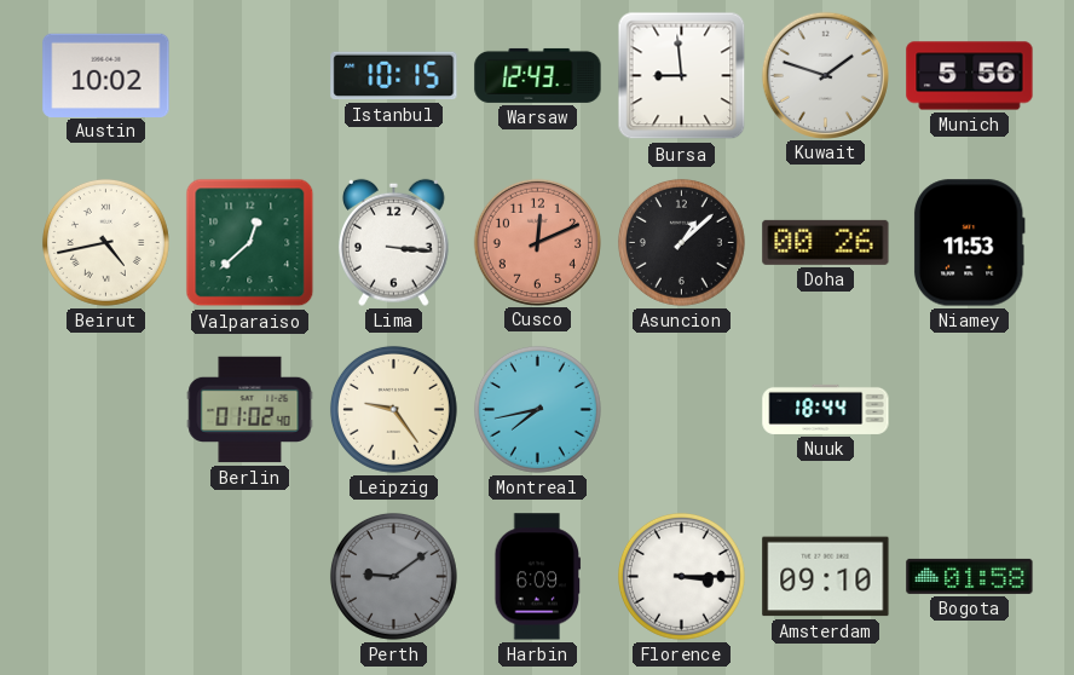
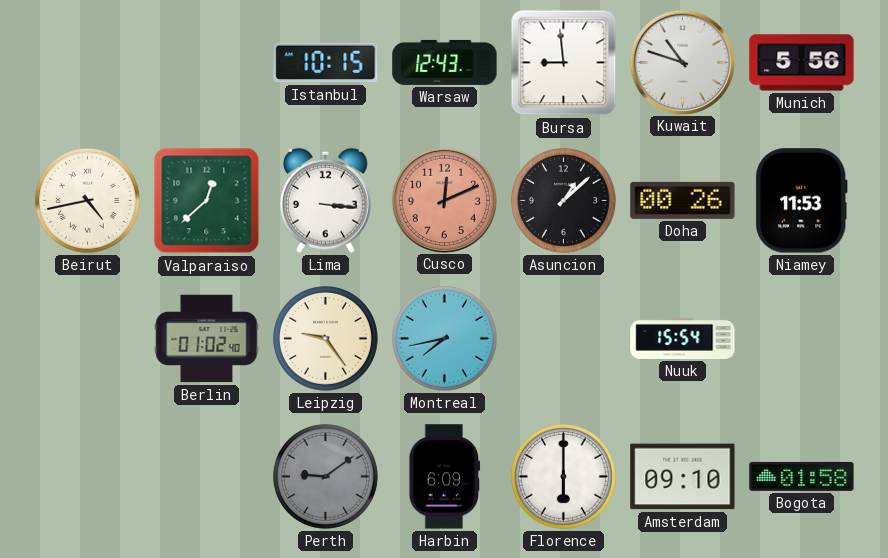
Austin: 10:02 -> none (106, 75)
Kuwait: 1:48 -> 10:48 (682, 62)
Nuuk: 18:44 -> 15:54 (683, 338)
Florence: 3:15 -> 6:00 (563, 476)
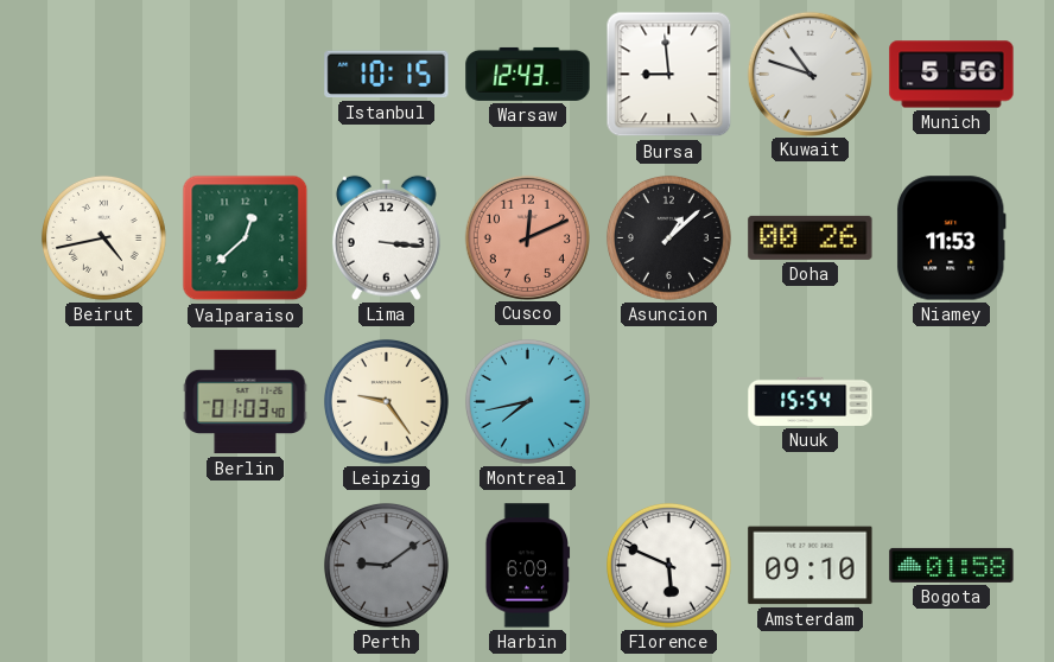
Berlin: 01:02 -> 01:03 (246, 402)
Florence: 6:00 -> 5:49 (668, 565)
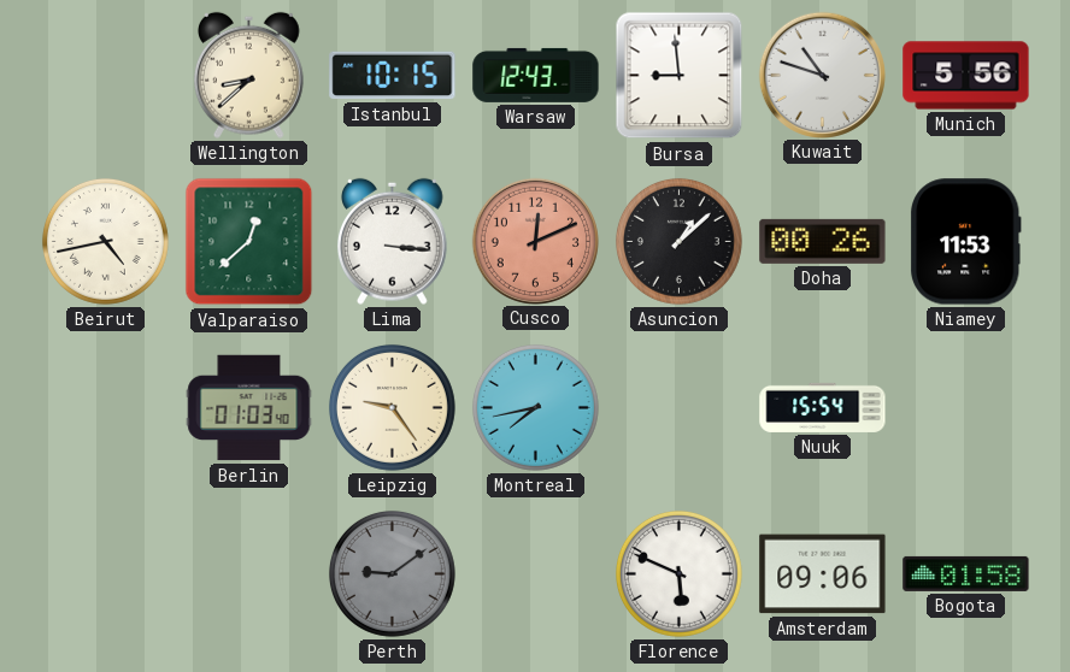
Wellington: none -> 8:38 (248, 75)
Harbin: 6:09 -> none (528, 566)
Amsterdam: 09:10 -> 09:06 (823, 574)
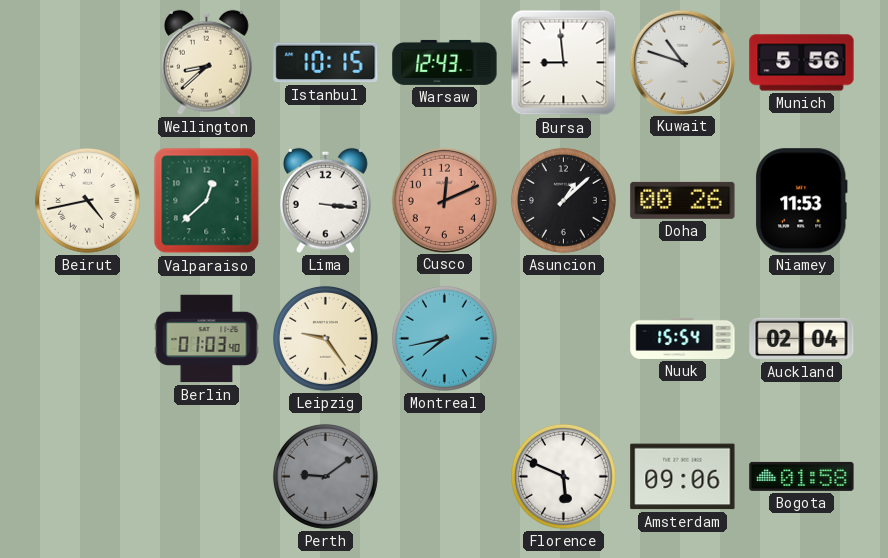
Auckland: none -> 02:04 (802, 339)
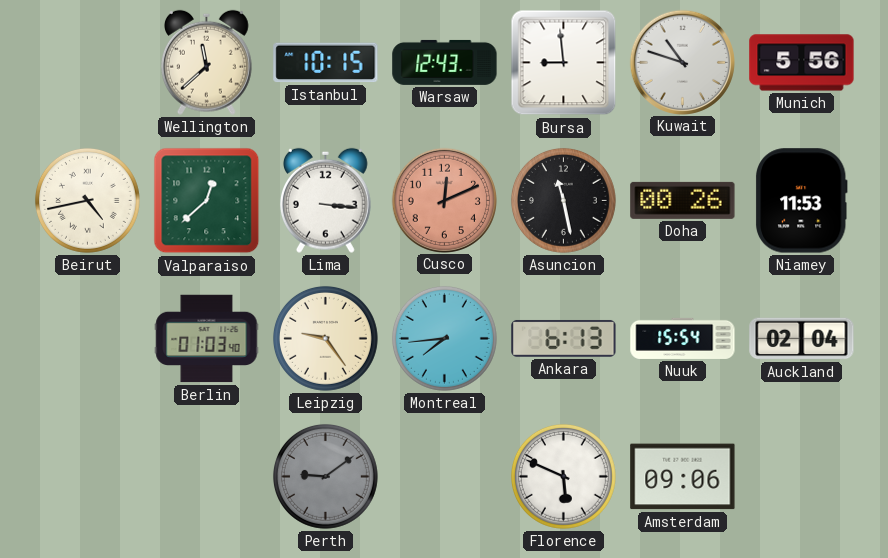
Wellington: 8:38 -> 11:38 (206, 62)
Asuncion: 1:08 -> 11:28 (563, 200)
Montreal: 7:43 -> 7:44 (444, 338)
Ankara: none -> 6:13 (564, 339)
Bogota: 01:58 -> none (802, 476)
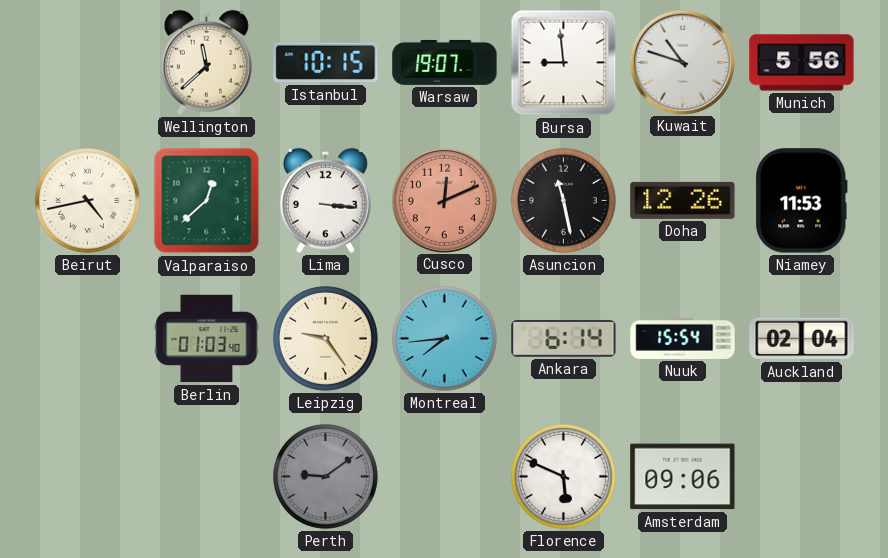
Warsaw: 12:43 -> 19:07 (445, 62)
Doha: 00:26 -> 12:26 (683, 200)
Ankara: 6:13 -> 6:14 (564, 339)
